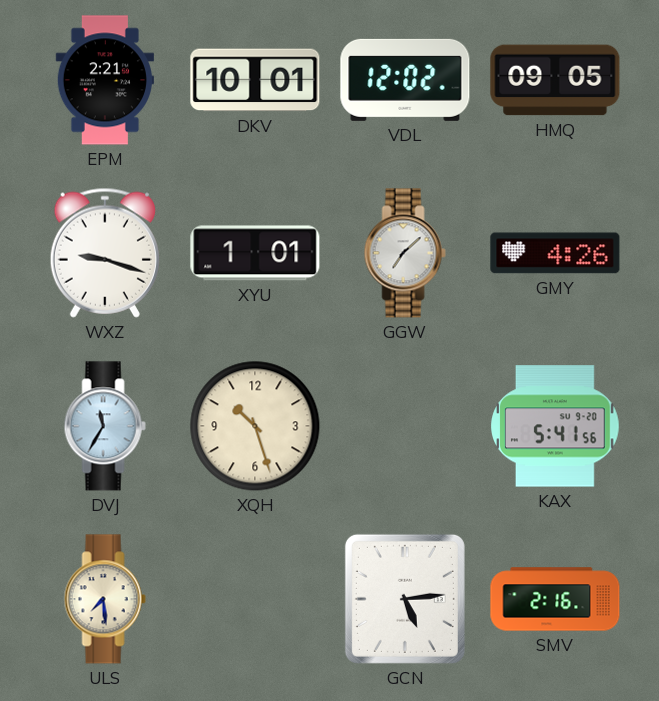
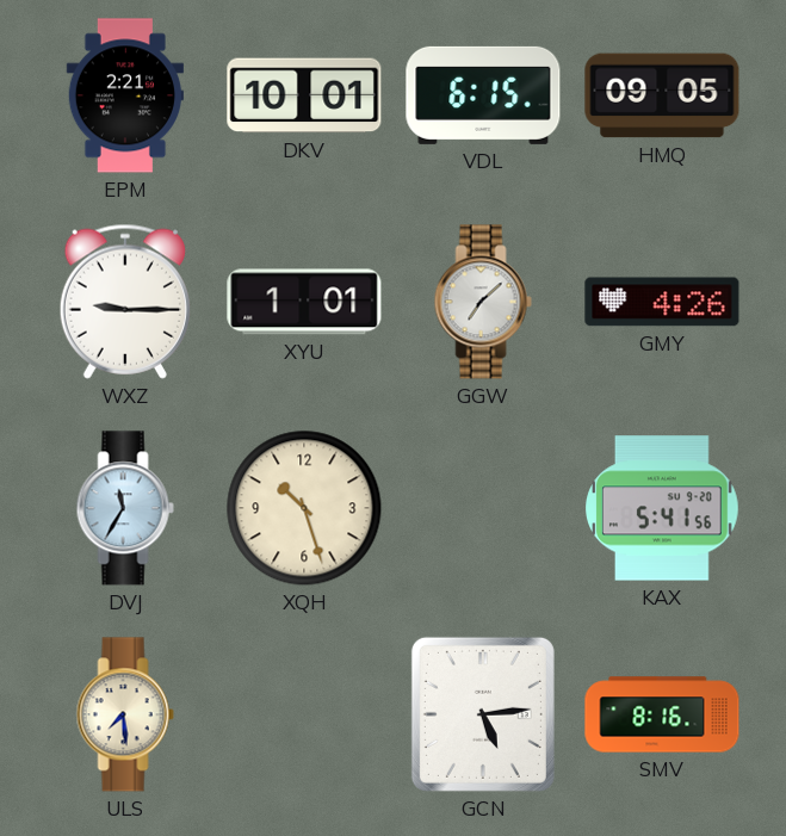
VDL: 12:02 -> 6:15 (483, 95)
WXZ: 9:18 -> 9:15 (125, 302)
SMV: 2:16 -> 8:16 (662, 714)
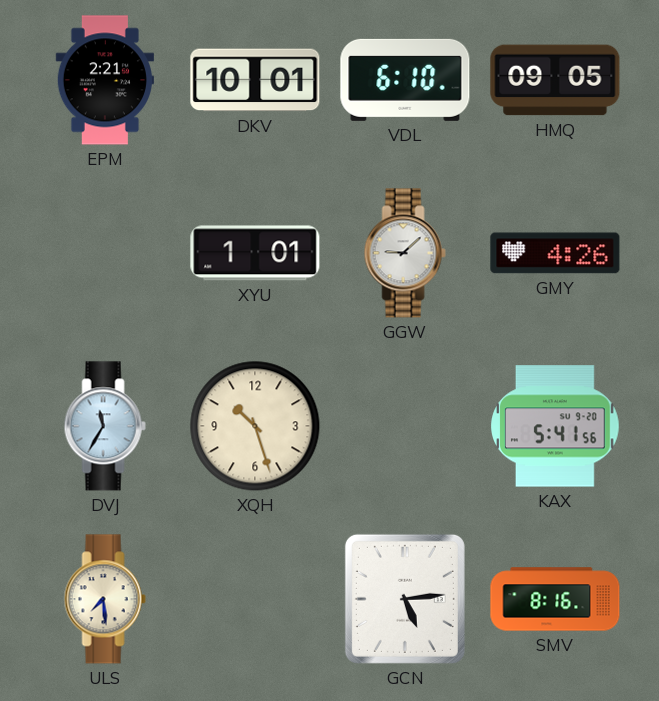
VDL: 6:15 -> 6:10 (405, 80)
WXZ: 9:15 -> none (125, 302)
GGW: 7:08 -> 9:08 (405, 253)
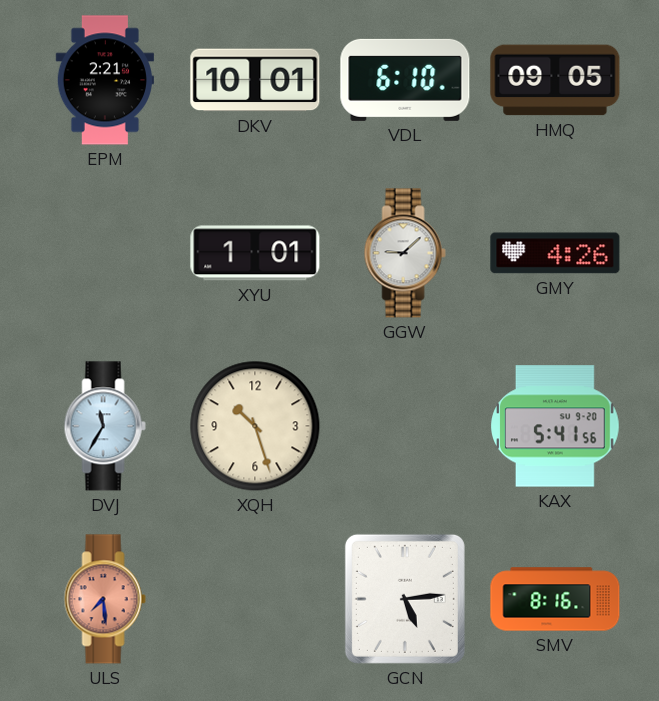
ULS dial: cream -> salmon (105, 599)
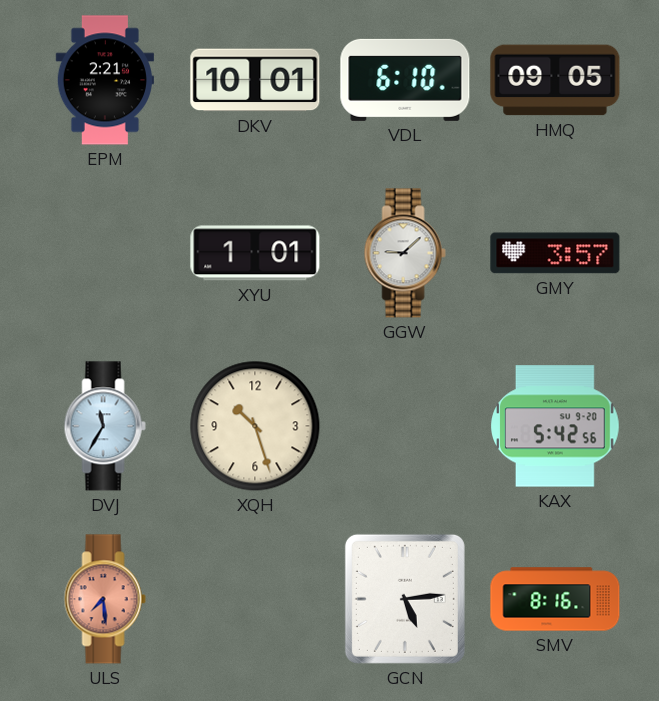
GMY: 4:26 -> 3:57 (555, 253)
KAX: 5:41 -> 5:42 (556, 426)
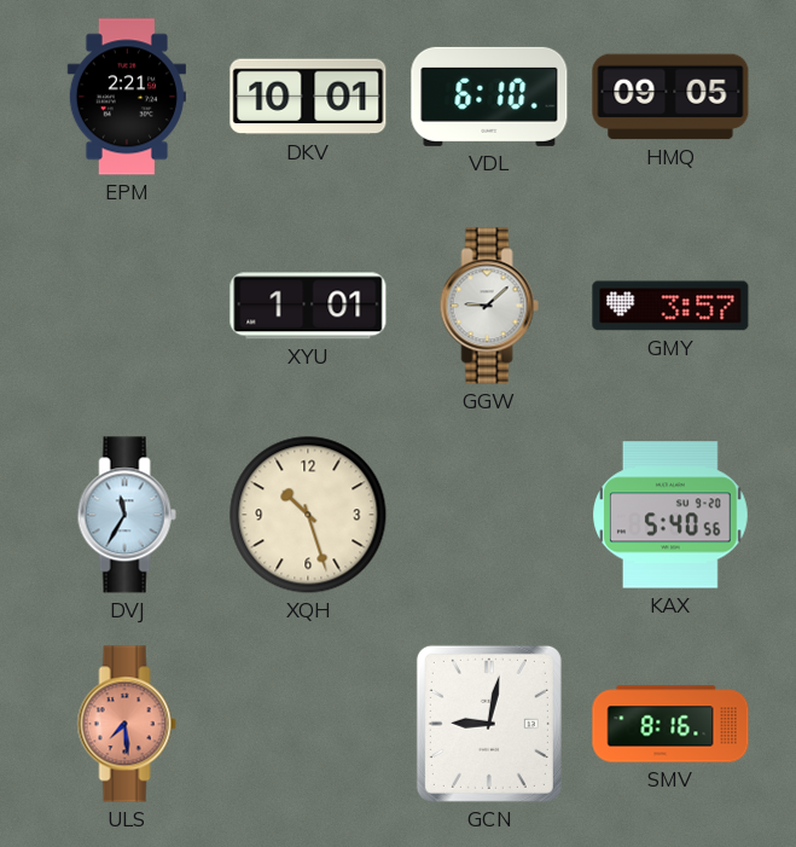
KAX: 5:42 -> 5:40 (672, 515)
GCN: 5:14 -> 9:02 (489, 724)
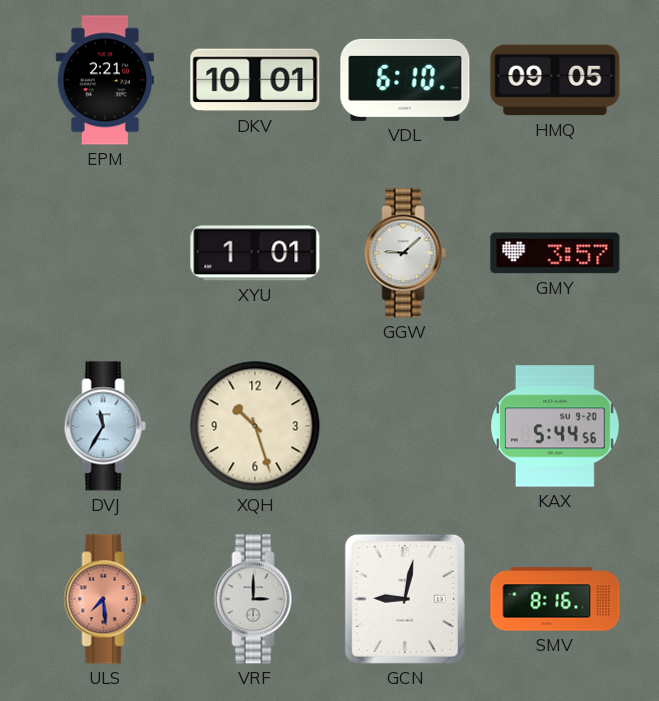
KAX: 5:40 -> 5:44 (556, 426)
VRF: none -> 3:00 (255, 599)
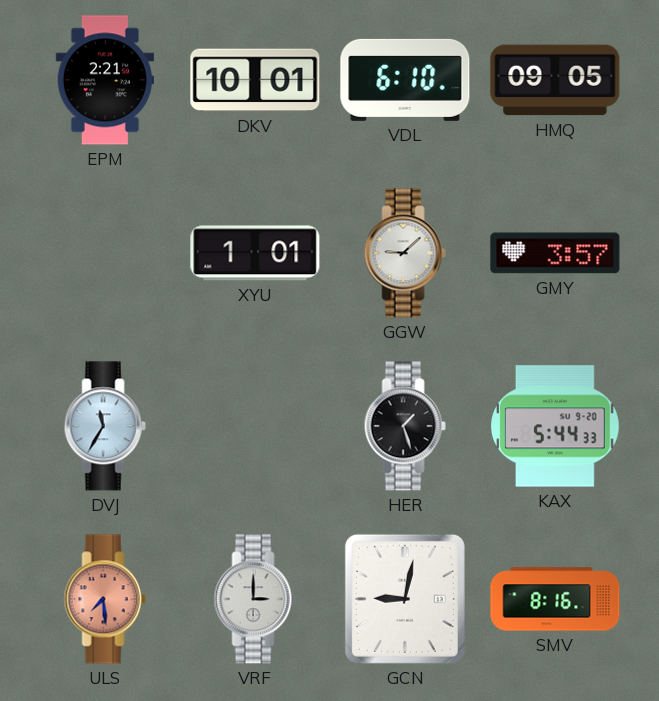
XQH: 10:27 -> none (255, 426)
HER: none -> 1:27 (405, 426)
KAX: 5:44:56 -> 5:44:33 (556, 426)
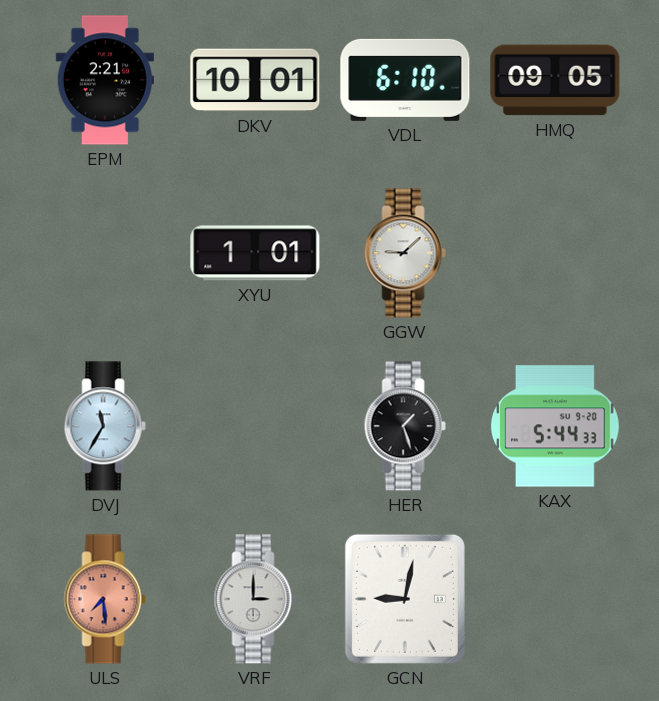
GMY: 3:57 -> none (555, 253)
SMV: 8:16 -> none (555, 599)
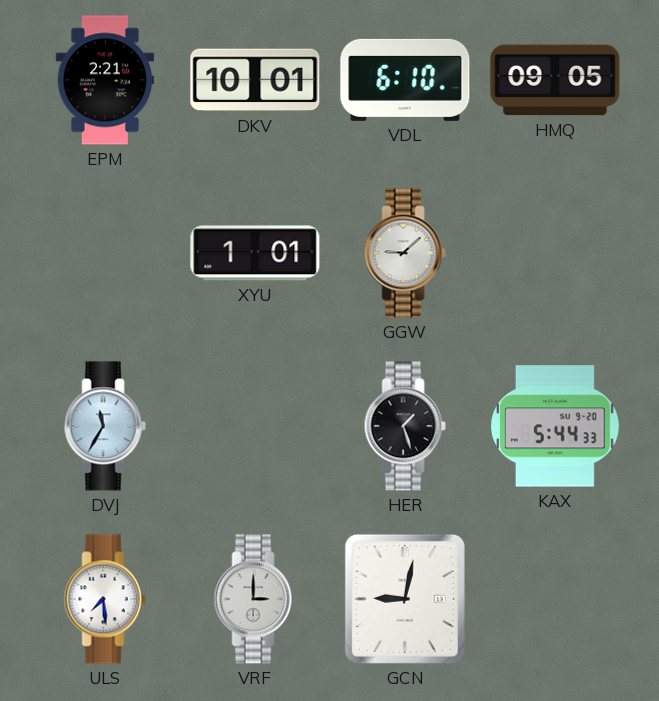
ULS dial: salmon -> white (105, 599)
